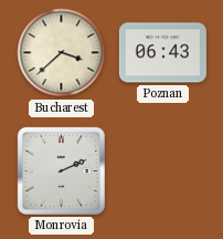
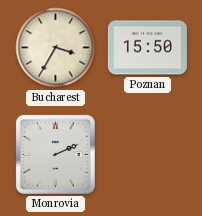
Bucharest: 3:38 -> 3:35 (56, 48)
Poznan: 06:43 -> 15:50 (147, 48)
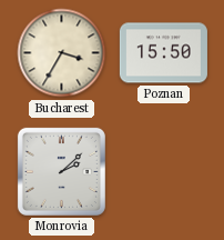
Monrovia: 2:11 -> 2:08 (61, 171)
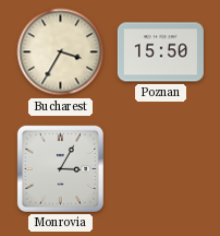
Monrovia: 2:08 -> 3:05 (60, 168)
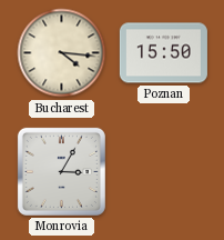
Bucharest: 3:35 -> 4:16 (62, 53)
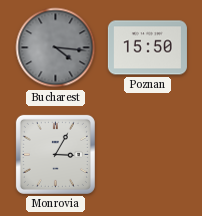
Bucharest dial: cream -> grey (56, 48)
